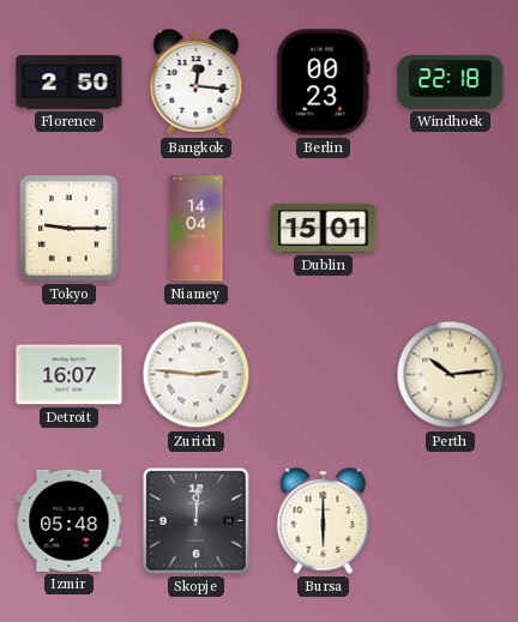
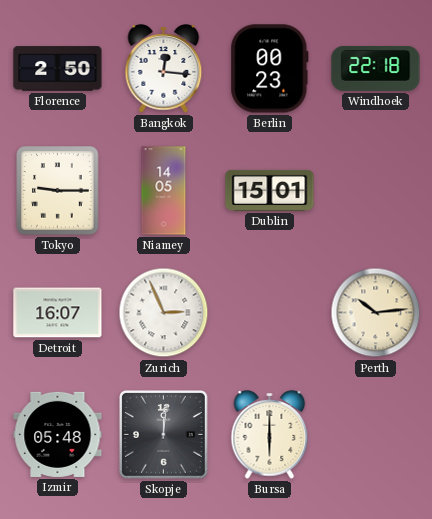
Niamey: 14:04 -> 14:05 (164, 191)
Zurich: 2:46 -> 2:56 (164, 313)
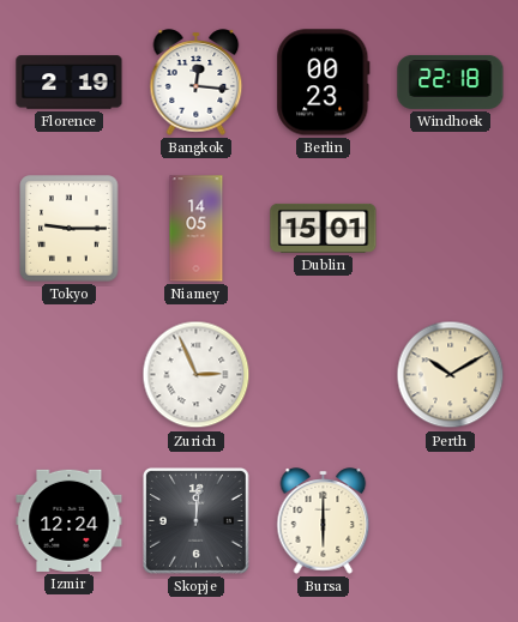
Florence: 2:50 -> 2:19 (70, 83)
Detroit: 16:07 -> none (58, 313)
Perth: 10:14 -> 10:10 (451, 375)
Izmir: 05:48 -> 12:24 (70, 520)
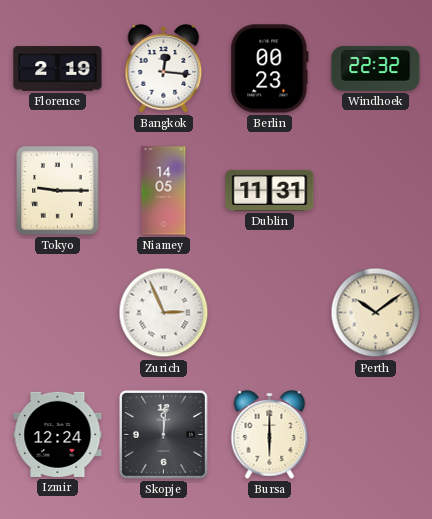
Windhoek: 22:18 -> 22:32 (376, 68)
Dublin: 15:01 -> 11:31 (270, 190)
Perth: 10:10 -> 10:09 (376, 313)
